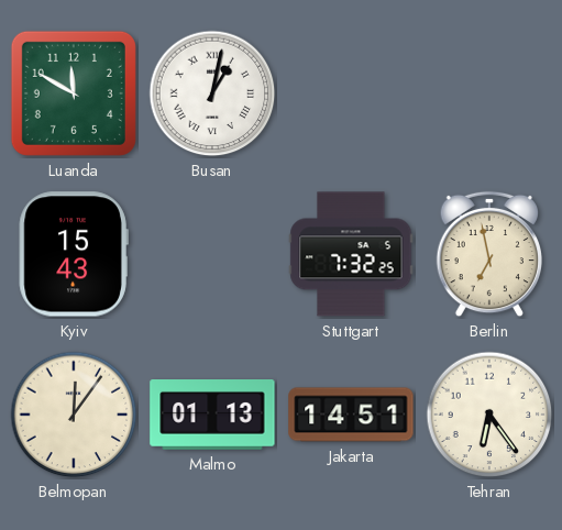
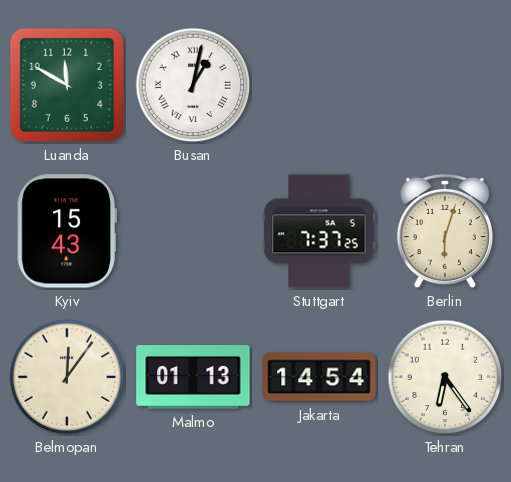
Stuttgart: 7:32 -> 7:37 (319, 231)
Berlin: 6:58 -> 6:03 (444, 231)
Jakarta: 14:51 -> 14:54 (319, 377)
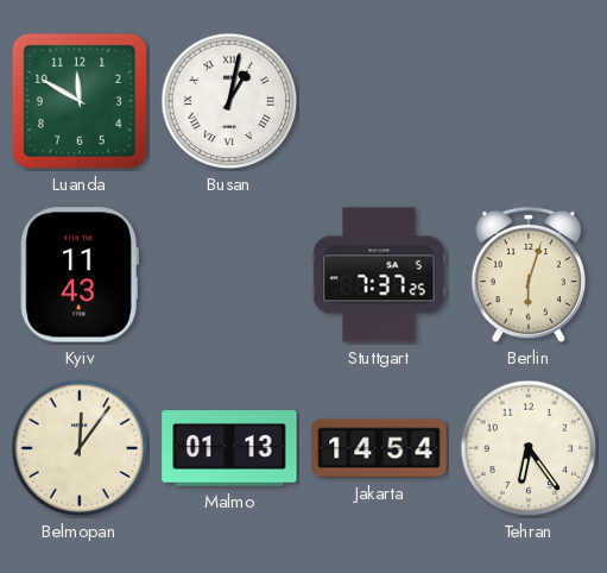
Kyiv: 15:43 -> 11:43 (80, 275)
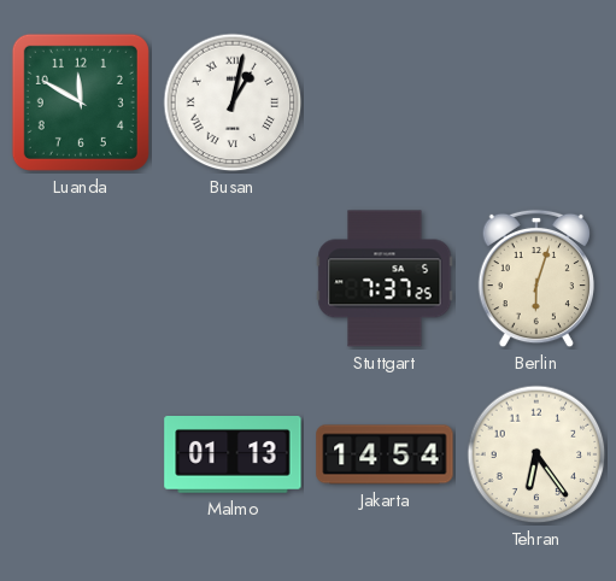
Kyiv: 11:43 -> none (80, 275)
Belmopan: 12:06 -> none (80, 448)
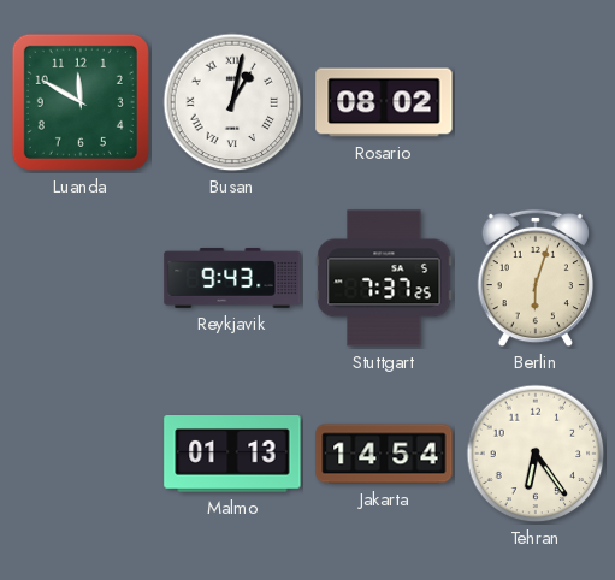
Rosario: none -> 08:02 (384, 102)
Reykjavik: none -> 9:43 (232, 278)
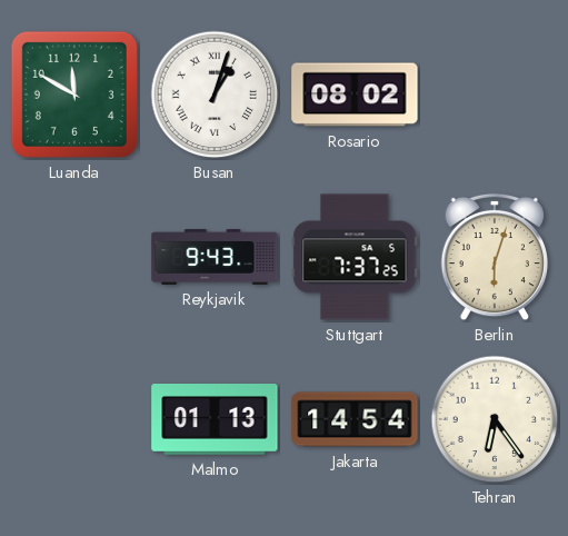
Busan: 1:02 -> 1:03 (215, 95)
